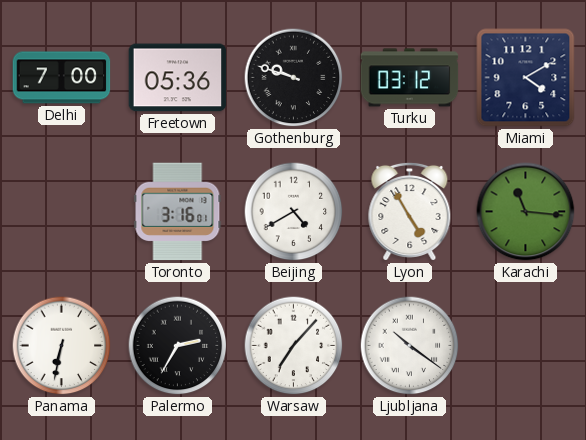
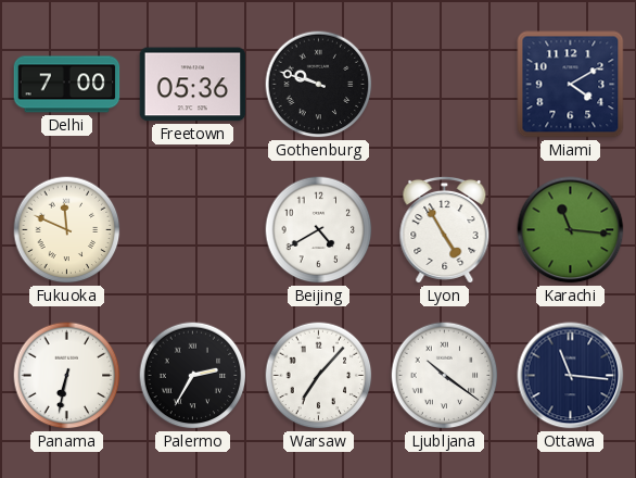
Turku: 03:12 -> none (410, 78)
Fukuoka: none -> 11:49 (67, 230)
Toronto: 3:16 -> none (178, 212)
Ottawa: none -> 11:16 (571, 376)
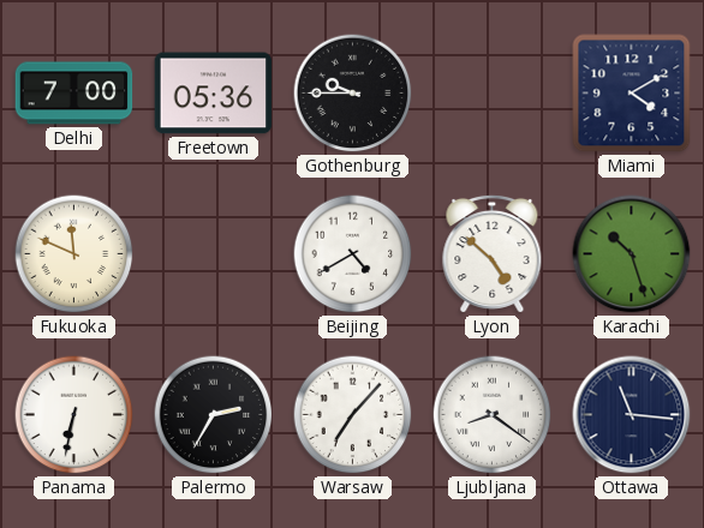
Gothenburg: 9:48 -> 9:45 (353, 94)
Lyon: 4:55 -> 4:52 (493, 253)
Karachi: 11:16 -> 10:27 (632, 254)
Ljubljana: 10:21 -> 8:21 (493, 415)
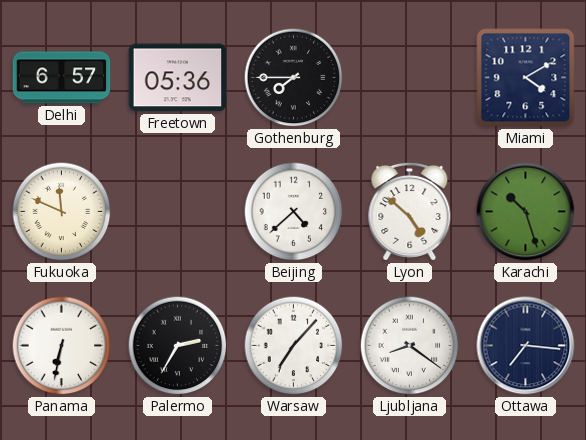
Delhi: 7:00 -> 6:57 (62, 78)
Gothenburg: 9:45 -> 7:45 (294, 78)
Beijing: 4:40 -> 4:38 (294, 212)
Ottawa: 11:16 -> 7:16 (526, 346)
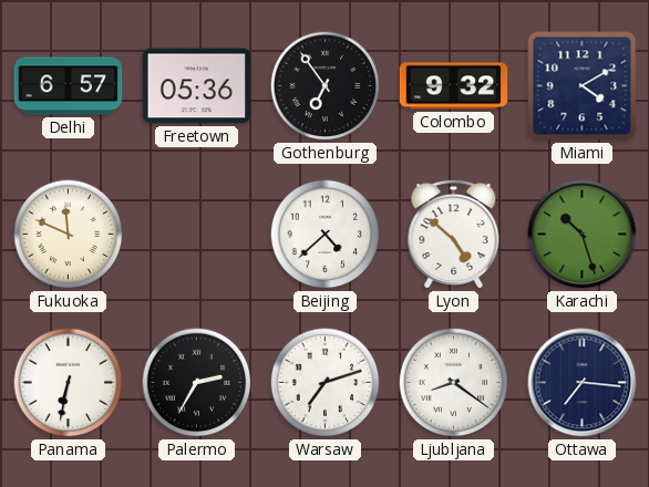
Gothenburg: 7:45 -> 6:54 (326, 86)
Colombo: none -> 9:32 (454, 86)
Warsaw: 7:07 -> 7:12 (326, 383)
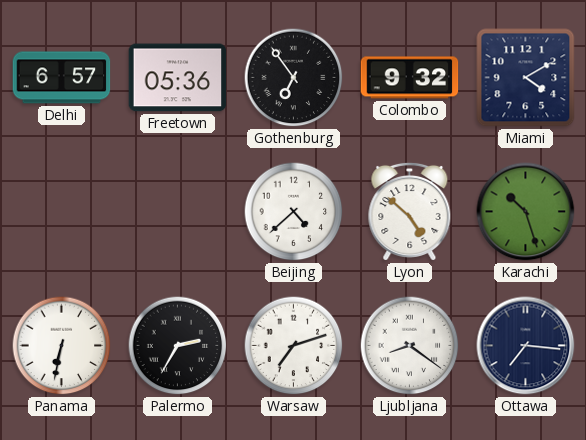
Fukuoka: 11:49 -> none (69, 235)
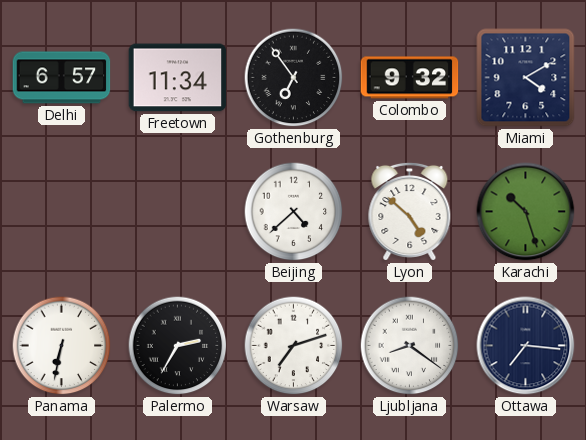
Freetown: 05:36 -> 11:34 (178, 78)
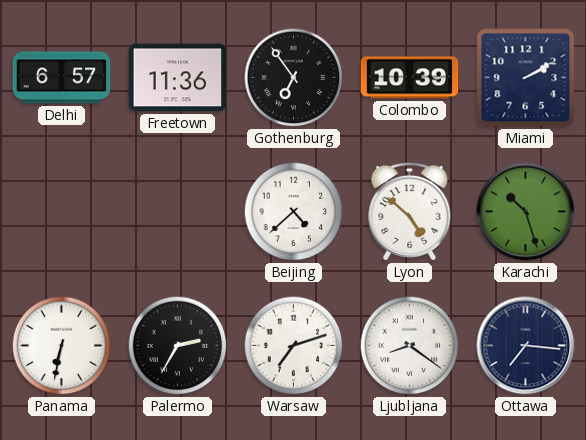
Freetown: 11:34 -> 11:36 (178, 78)
Colombo: 9:32 -> 10:39 (410, 78)
Miami: 4:10 -> 2:10 (526, 78)
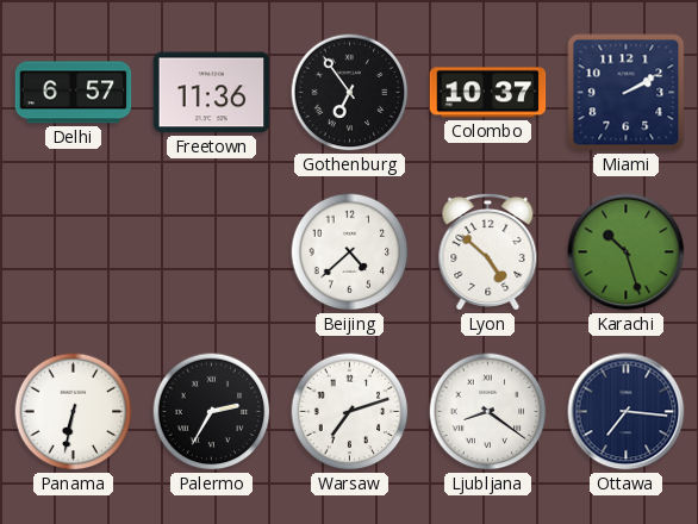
Colombo: 10:39 -> 10:37 (488, 93)
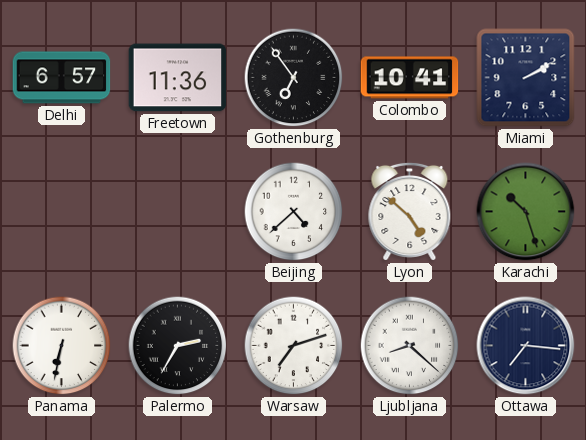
Colombo: 10:37 -> 10:41 (410, 78)
Ljubljana: 8:21 -> 8:22 (410, 346)
